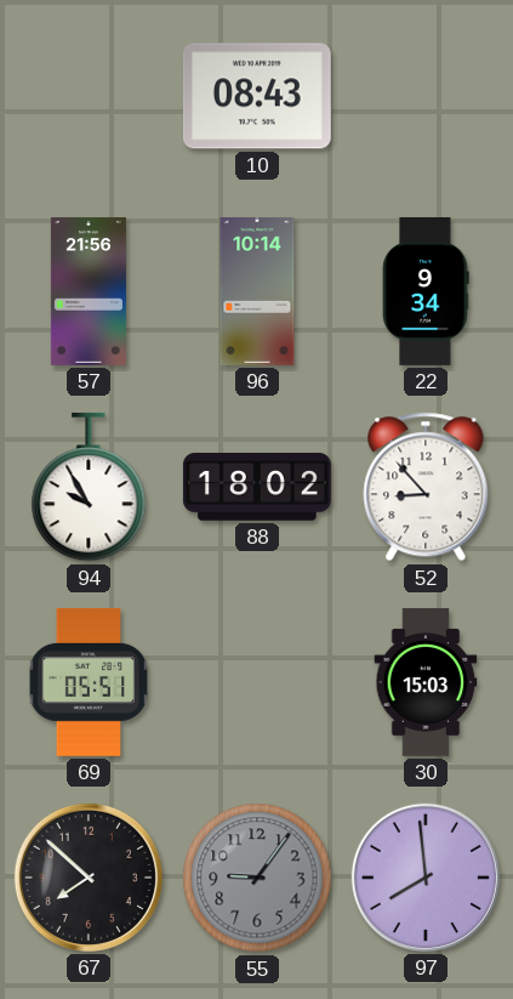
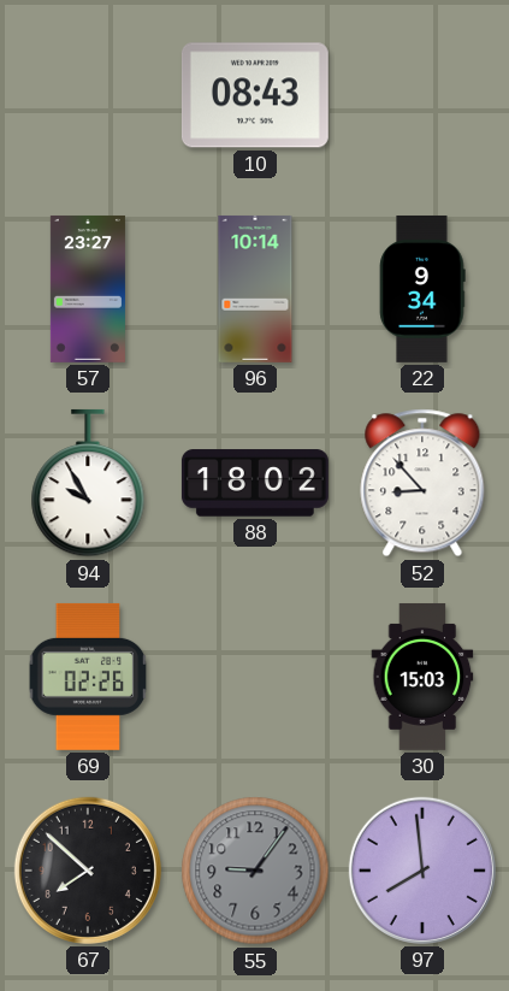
57: 21:56 -> 23:27 (88, 289)
69: 05:51 -> 02:26 (88, 677)
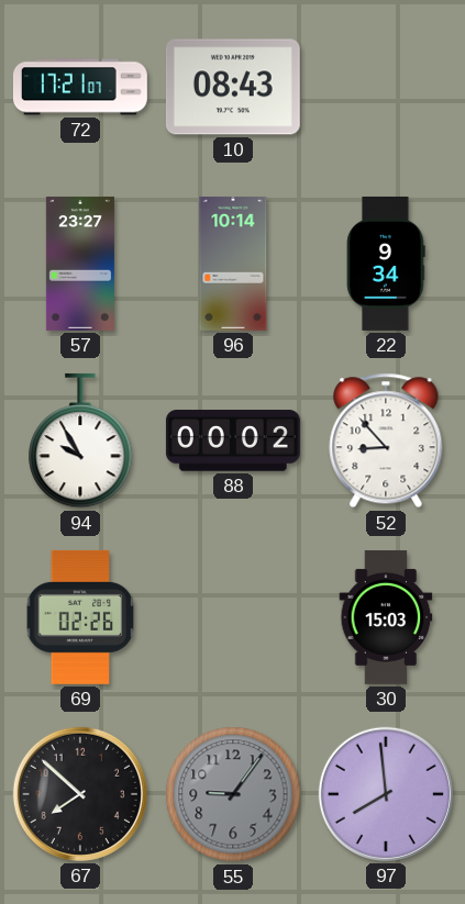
72: none -> 17:21 (80, 87)
88: 18:02 -> 00:02 (233, 440)
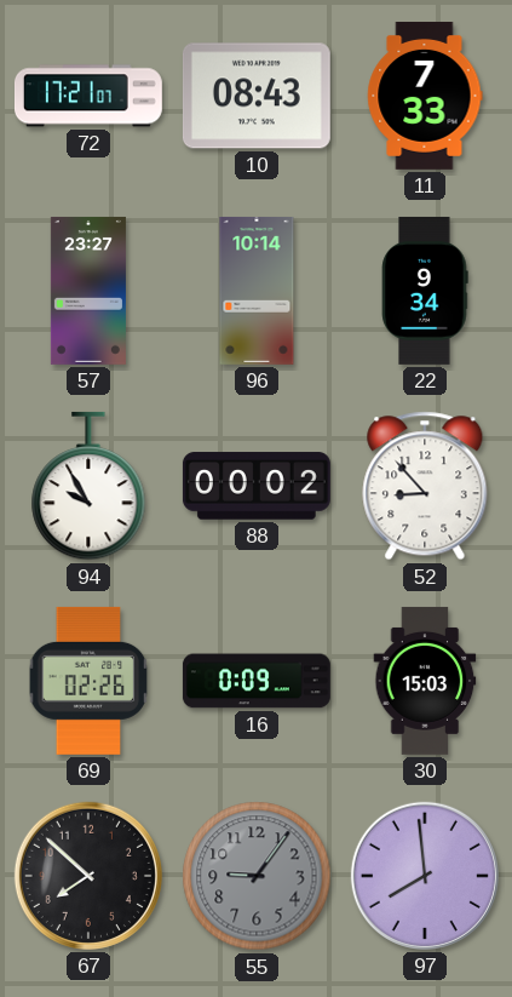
11: none -> 7:33 (425, 96)
16: none -> 0:09 (257, 681)
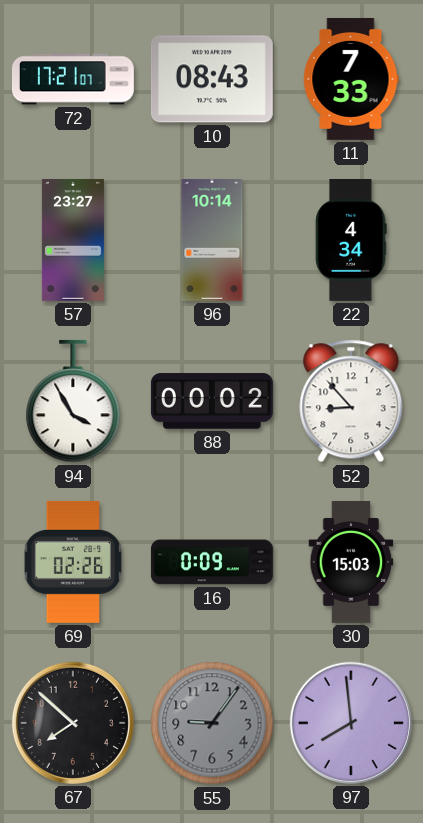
22: 9:34 -> 4:34 (351, 240)
94: 9:55 -> 3:55 (73, 401)
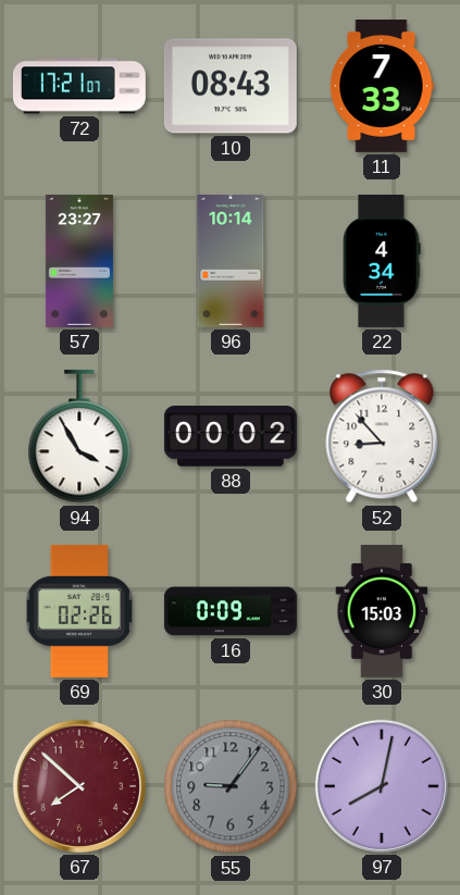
67 dial: black -> burgundy (79, 786)
97: 7:59 -> 8:02 (382, 786)
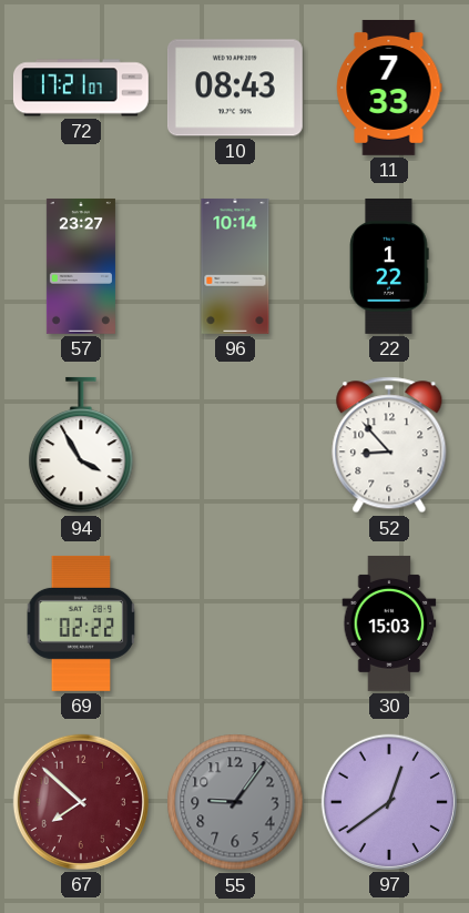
22: 4:34 -> 1:22 (389, 266)
88: 00:02 -> none (231, 436)
69: 02:26 -> 02:22 (81, 623)
16: 0:09 -> none (231, 611)
97: 8:02 -> 12:39 (389, 802)
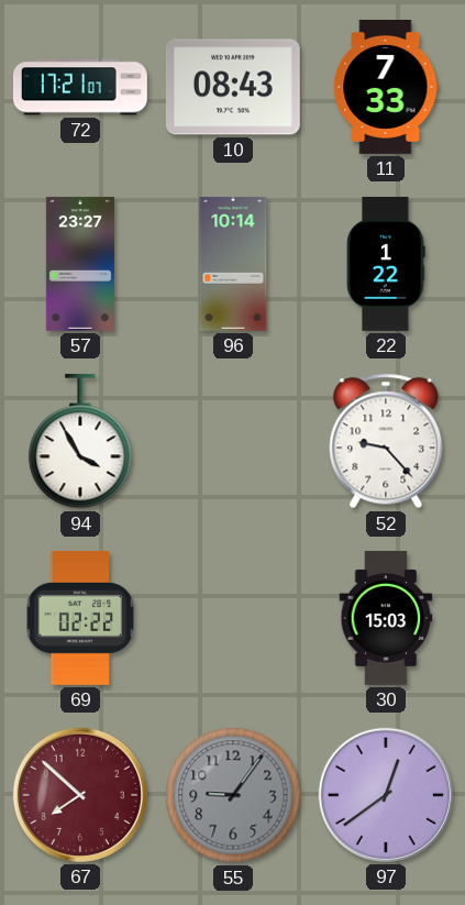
52: 8:53 -> 9:23 (386, 441)
